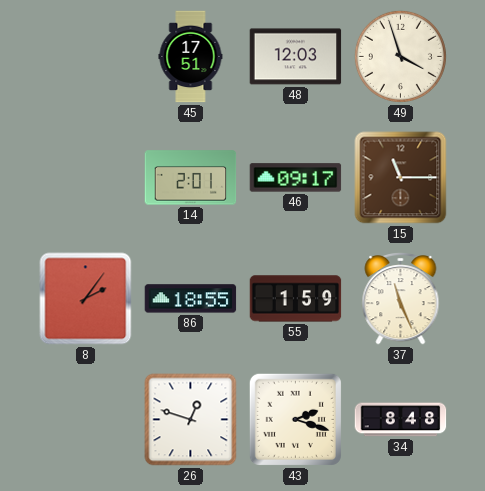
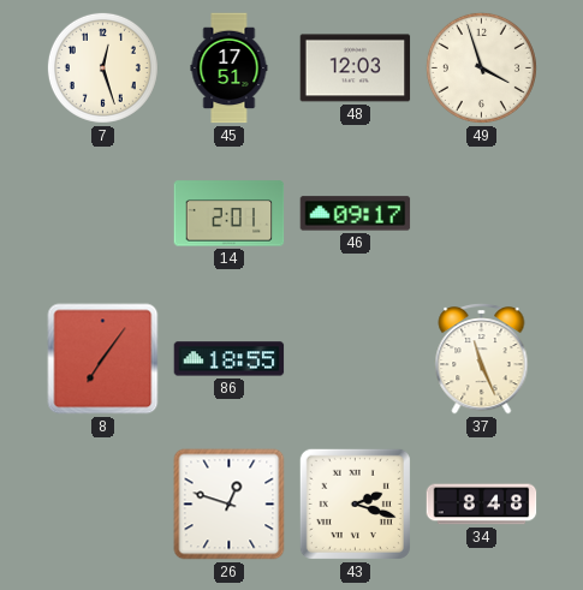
7: none -> 12:27 (102, 67)
15: 11:15 -> none (401, 178)
8: 2:06 -> 7:06 (103, 359)
55: 1:59 -> none (296, 299)
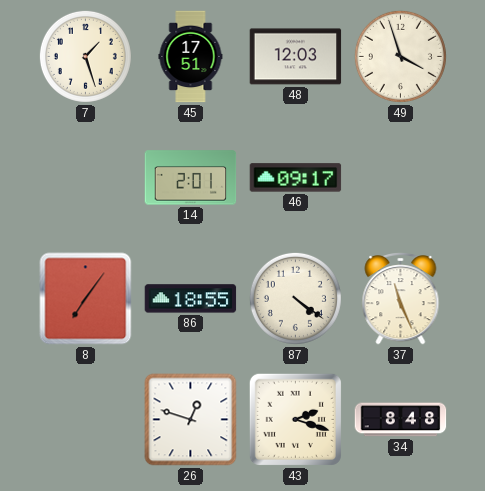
7: 12:27 -> 1:27 (85, 56)
87: none -> 4:21 (295, 298)
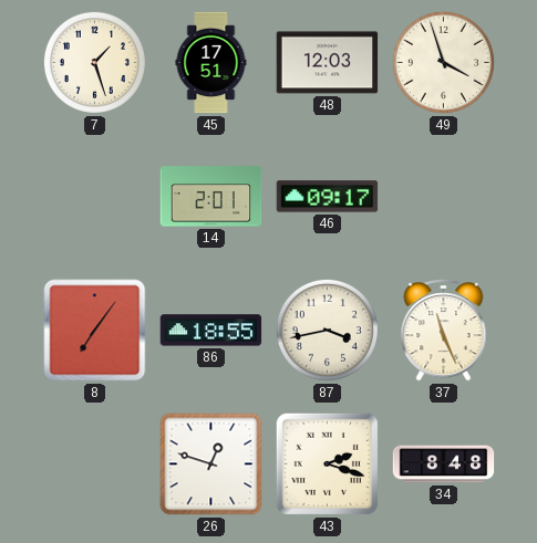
87: 4:21 -> 3:43 (327, 330)
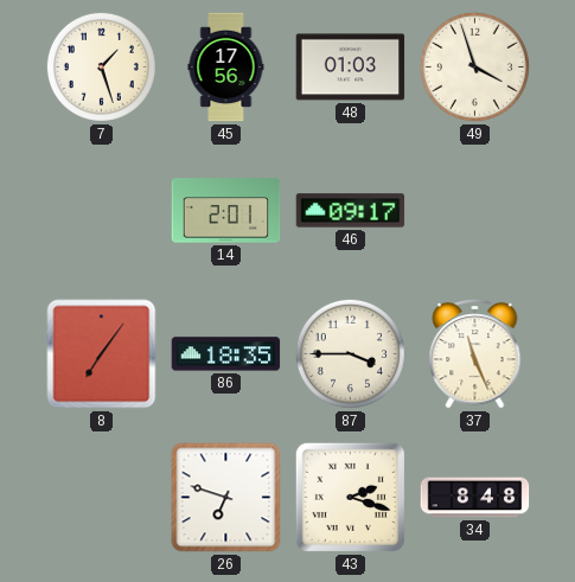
45: 17:51 -> 17:56 (226, 68)
48: 12:03 -> 01:03 (351, 68)
86: 18:55 -> 18:35 (226, 354)
87: 3:43 -> 3:45 (350, 353)
26: 12:48 -> 6:48 (226, 498)
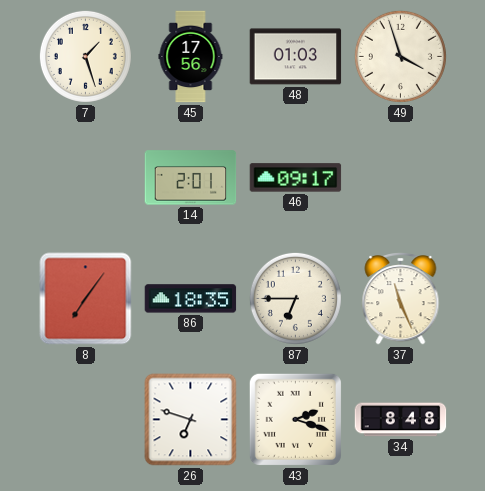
87: 3:45 -> 6:45 (295, 298)
